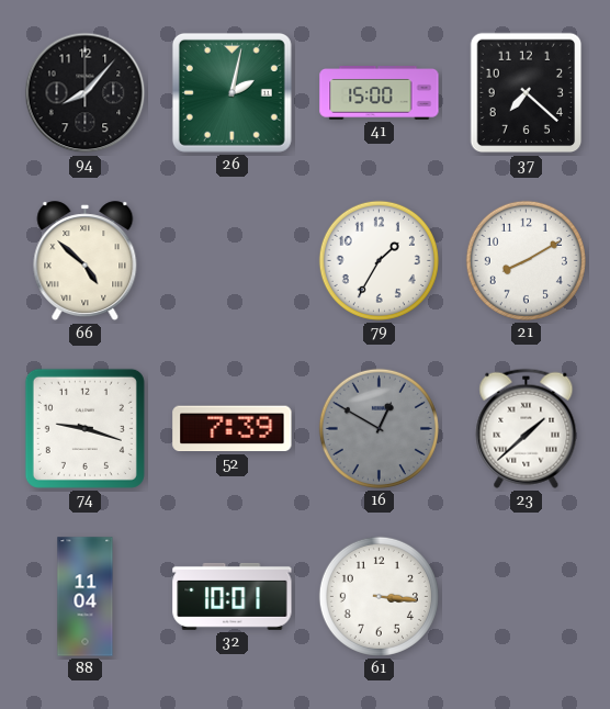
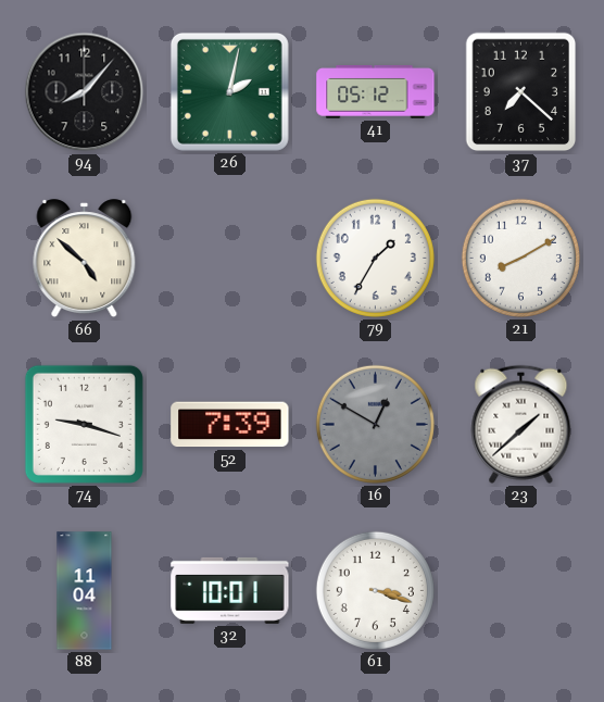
41: 15:00 -> 05:12 (376, 92)
61: 3:16 -> 3:18 (375, 590)
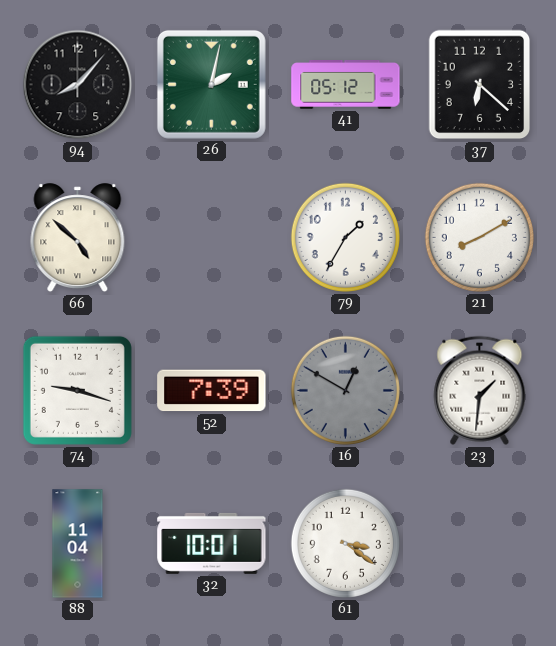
37: 7:22 -> 6:22 (480, 85)
23: 1:38 -> 1:31 (480, 390)
61: 3:18 -> 3:21 (345, 543)
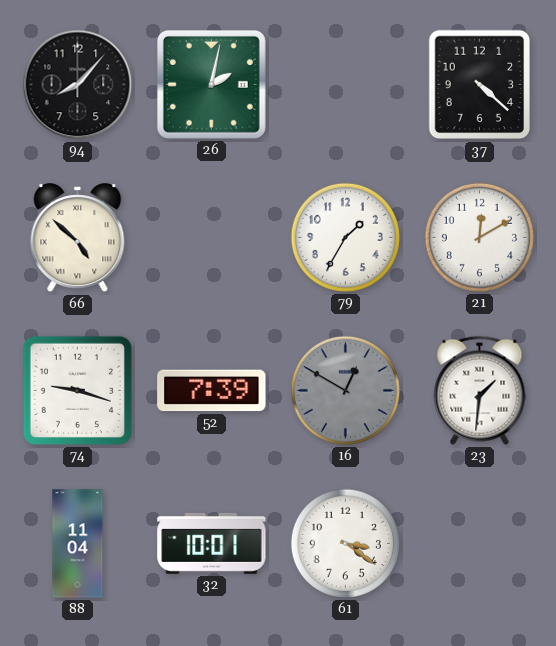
41: 05:12 -> none (346, 85)
37: 6:22 -> 4:22 (480, 85)
21: 8:10 -> 12:10 (479, 237)
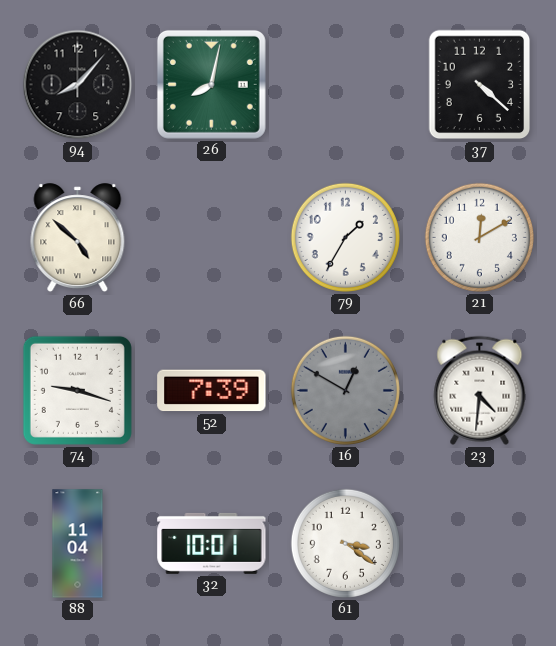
26: 2:02 -> 8:02 (211, 84)
23: 1:31 -> 4:31 (480, 390)
